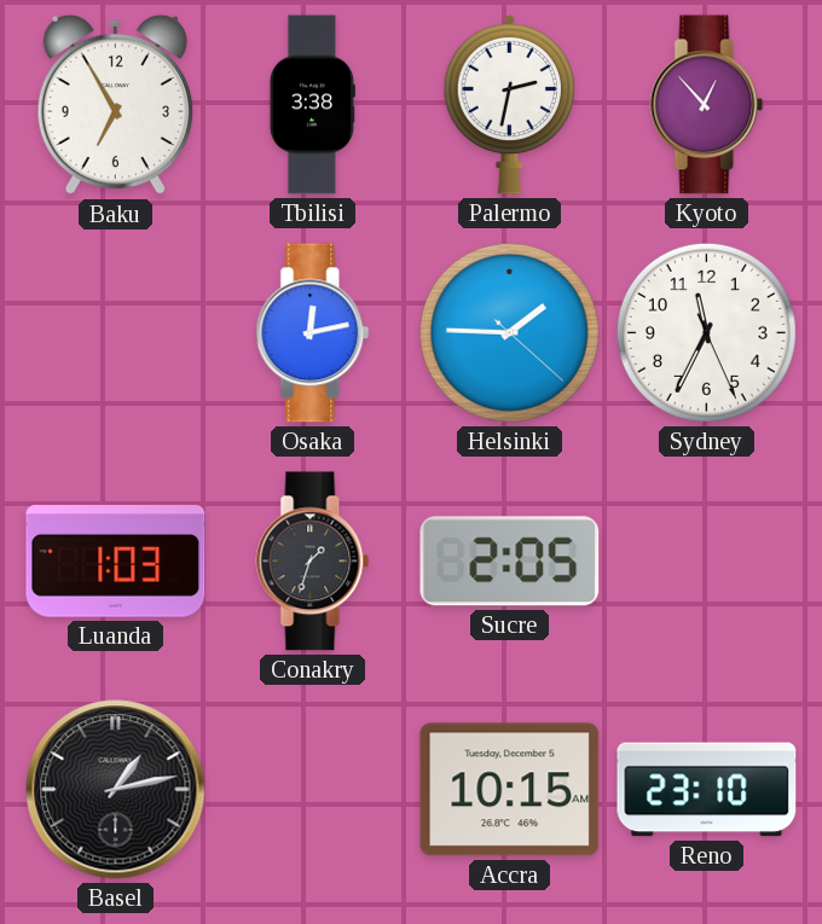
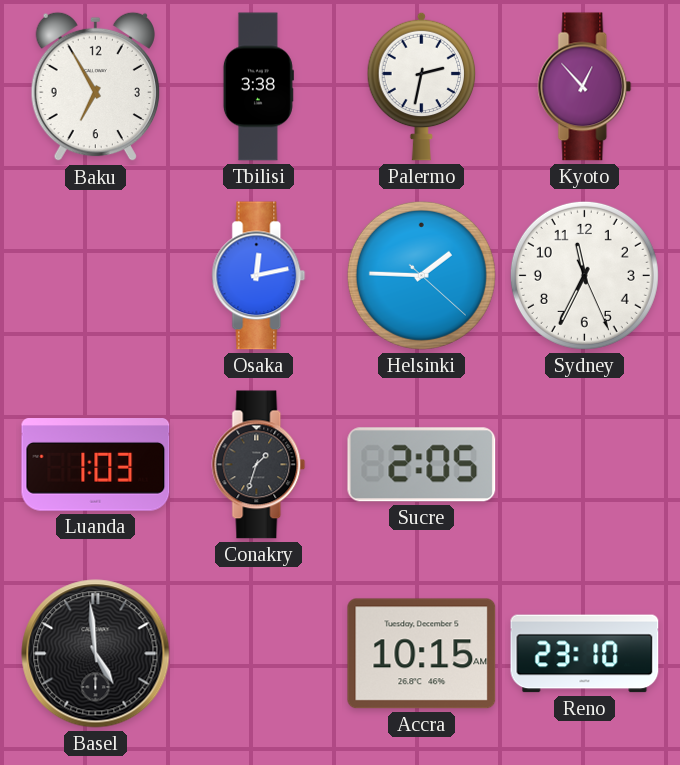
Basel: 1:13 -> 4:59 (96, 654)
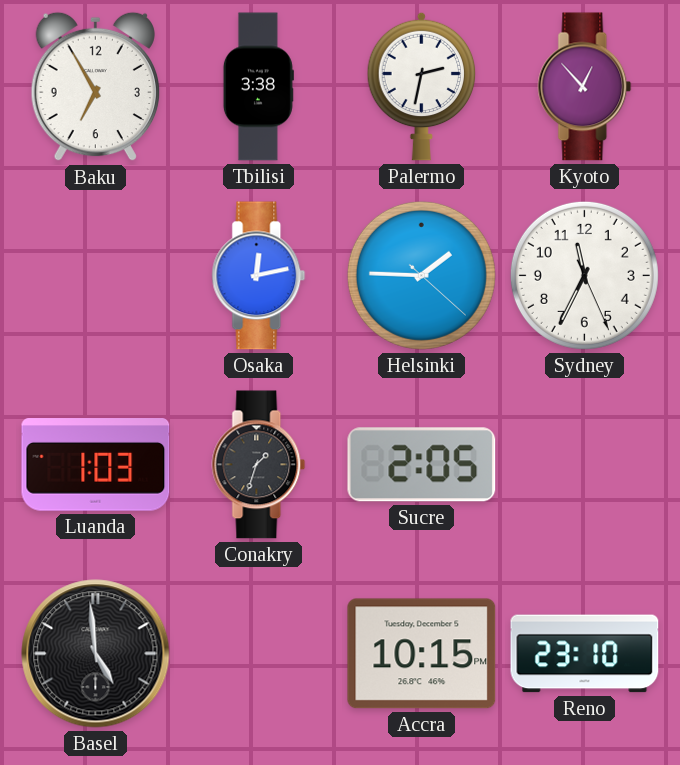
Accra: 10:15 AM -> 10:15 PM (422, 654)
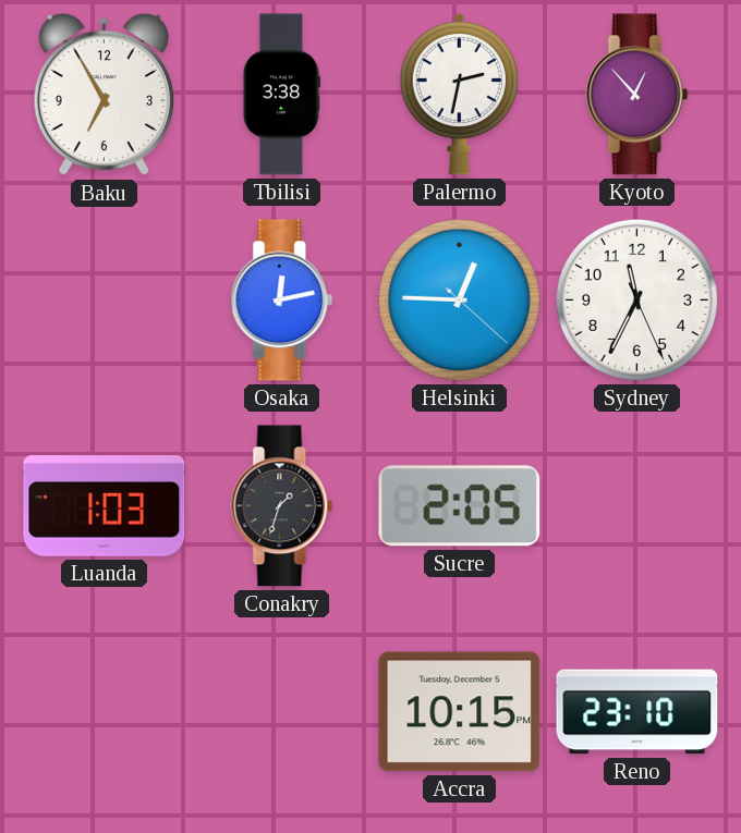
Helsinki: 1:45 -> 12:45 (459, 299)
Basel: 4:59 -> none (96, 654)
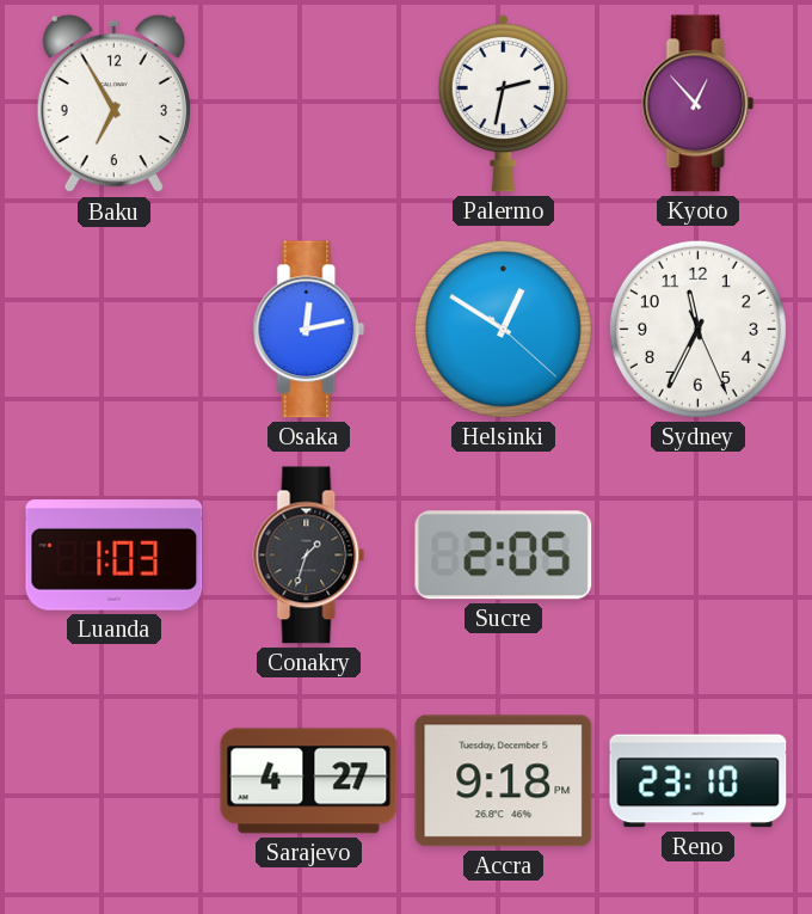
Tbilisi: 3:38 -> none (281, 95)
Helsinki: 12:45 -> 12:50 (503, 329)
Sarajevo: none -> 4:27 (309, 781)
Accra: 10:15 -> 9:18 (504, 781)
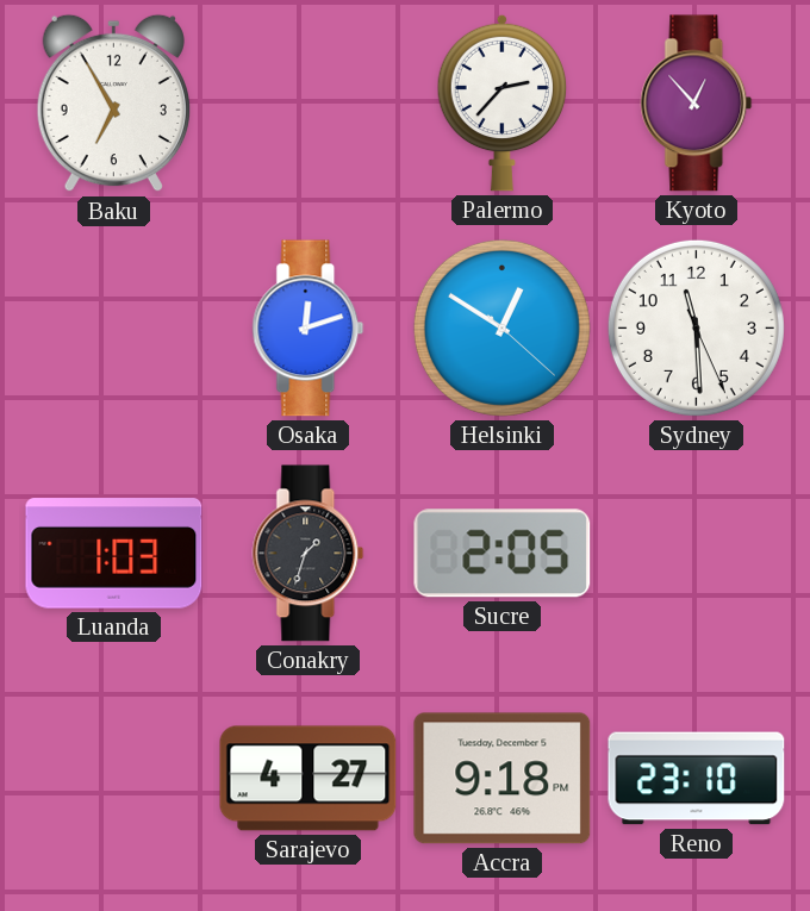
Palermo: 2:32 -> 2:37 (503, 102)
Osaka: 12:13 -> 12:12 (309, 329)
Sydney: 11:34 -> 11:29 (696, 327)
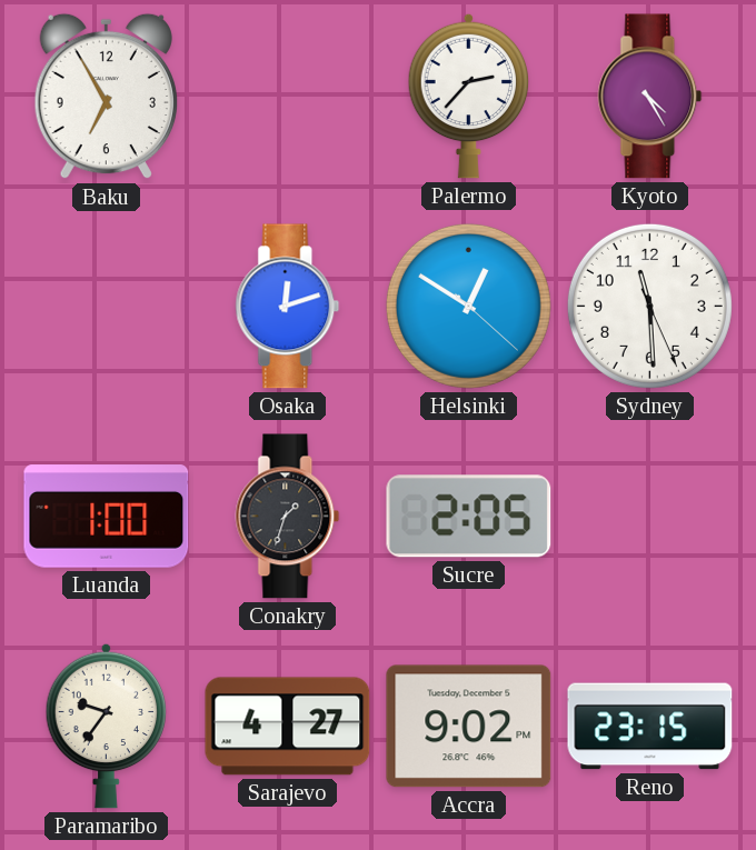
Kyoto: 12:53 -> 4:25 (650, 97)
Luanda: 1:03 -> 1:00 (107, 517)
Paramaribo: none -> 9:36 (107, 726)
Accra: 9:18 -> 9:02 (469, 727)
Reno: 23:10 -> 23:15 (650, 727)
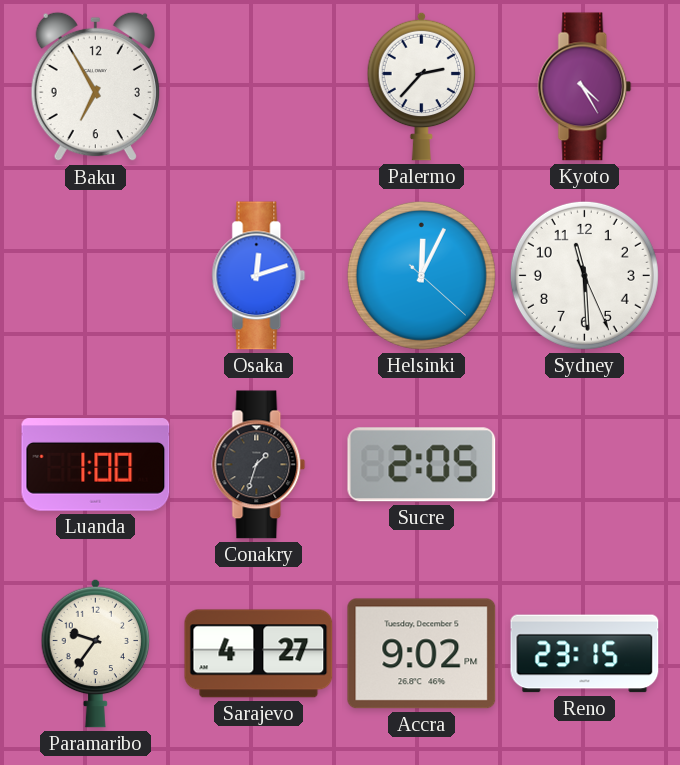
Helsinki: 12:50 -> 12:04 (421, 275)
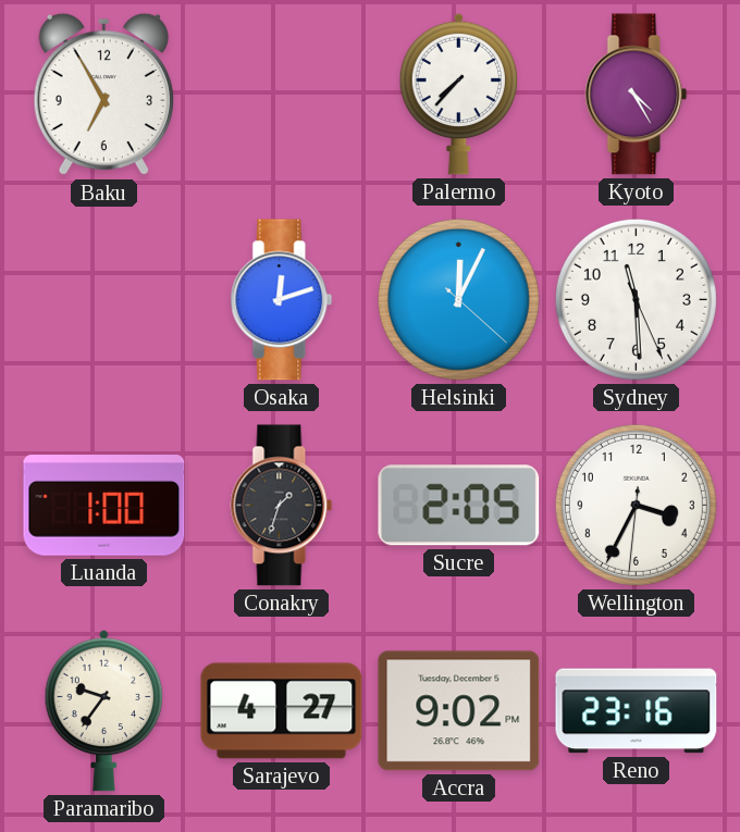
Palermo: 2:37 -> 7:37 (459, 94)
Wellington: none -> 3:34 (636, 505)
Reno: 23:15 -> 23:16 (637, 711)
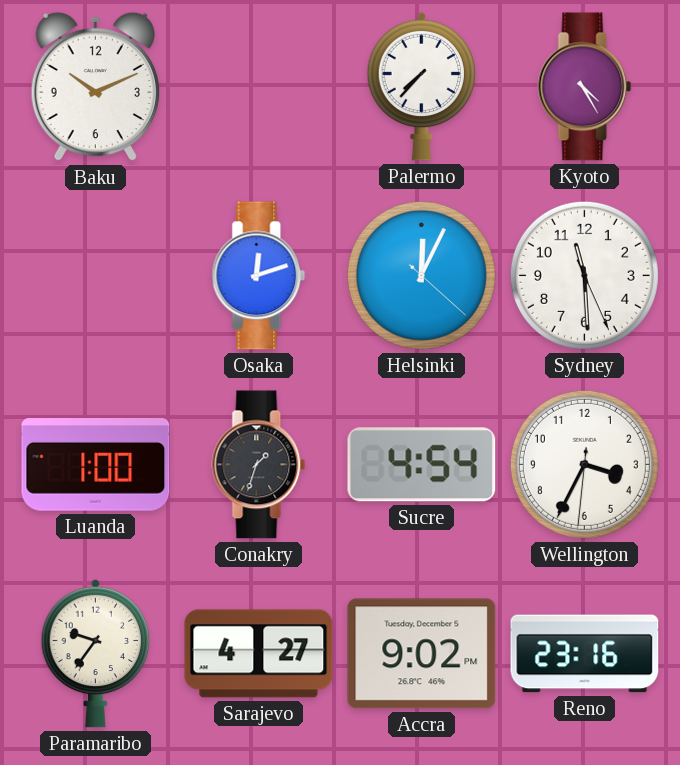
Baku: 6:55 -> 10:11 (95, 87)
Sucre: 2:05 -> 4:54 (422, 465)
